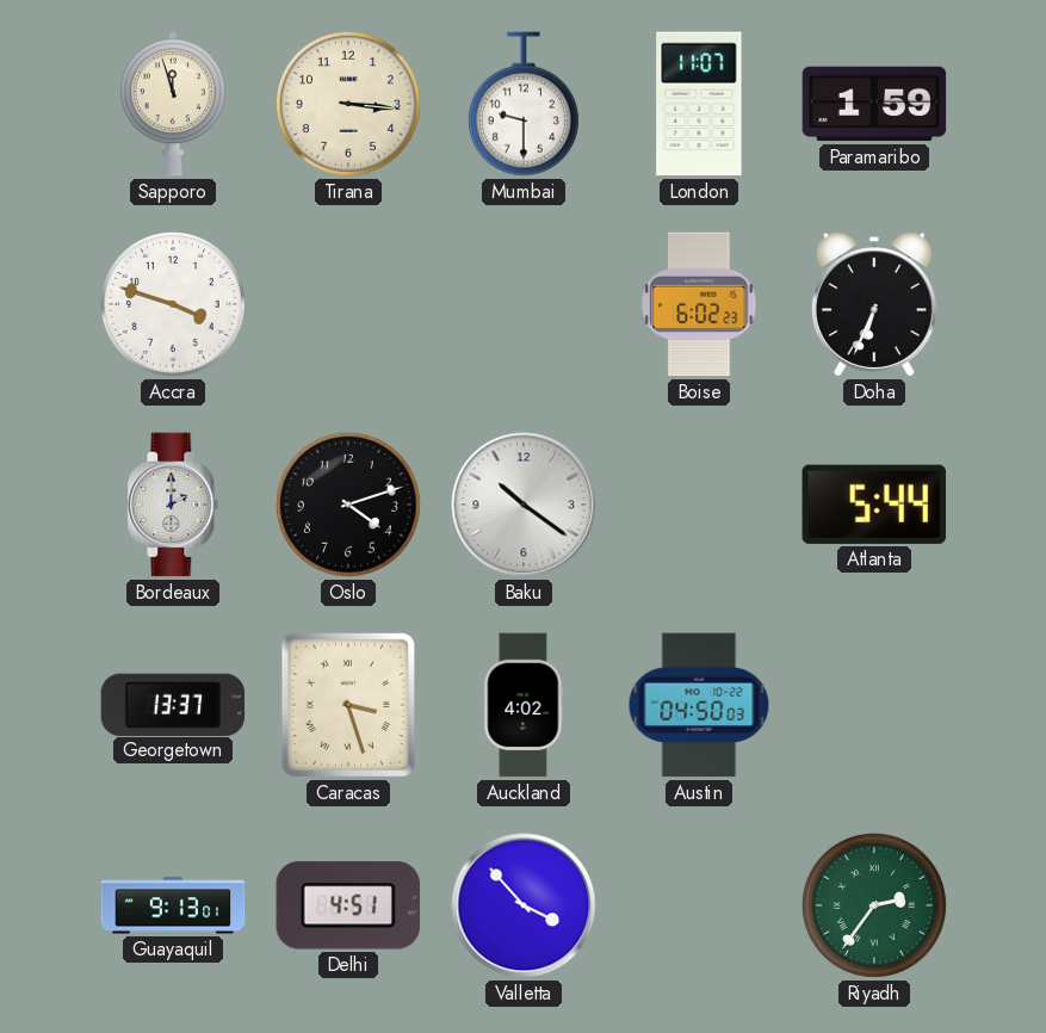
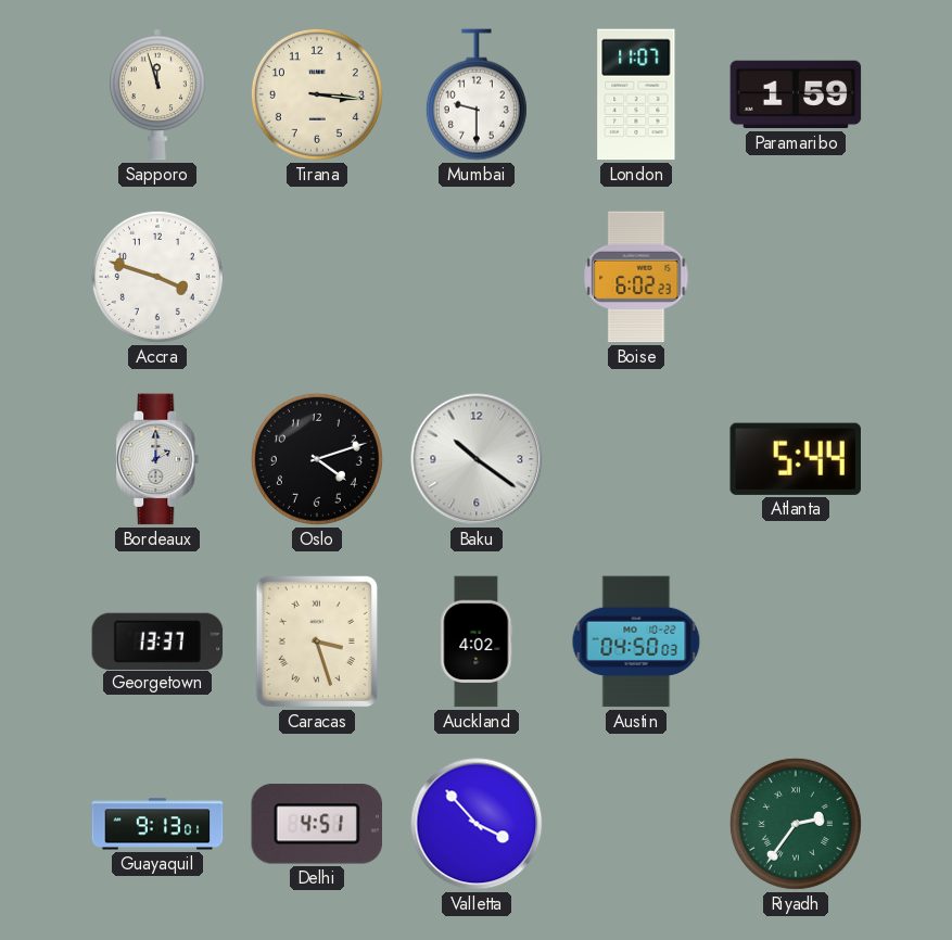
Doha: 6:34 -> none (874, 304)
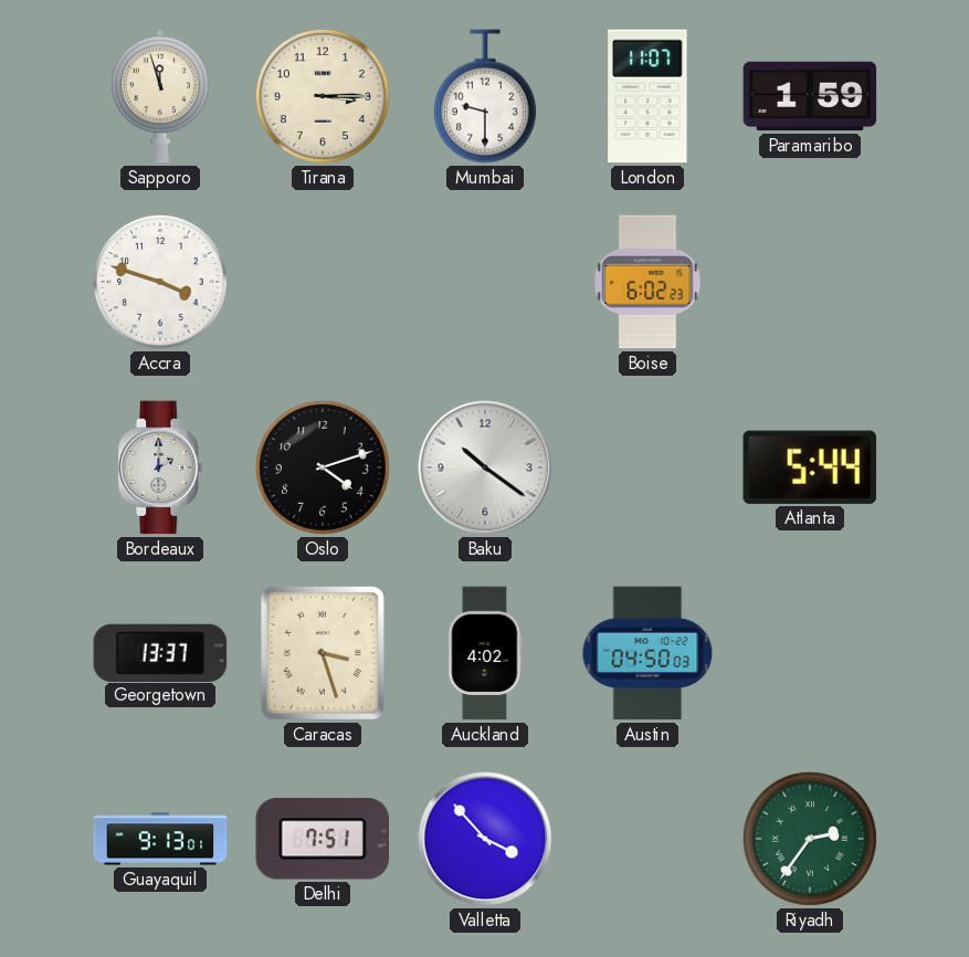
Tirana: 3:16 -> 3:15 (323, 96)
Delhi: 4:51 -> 7:51 (322, 839)
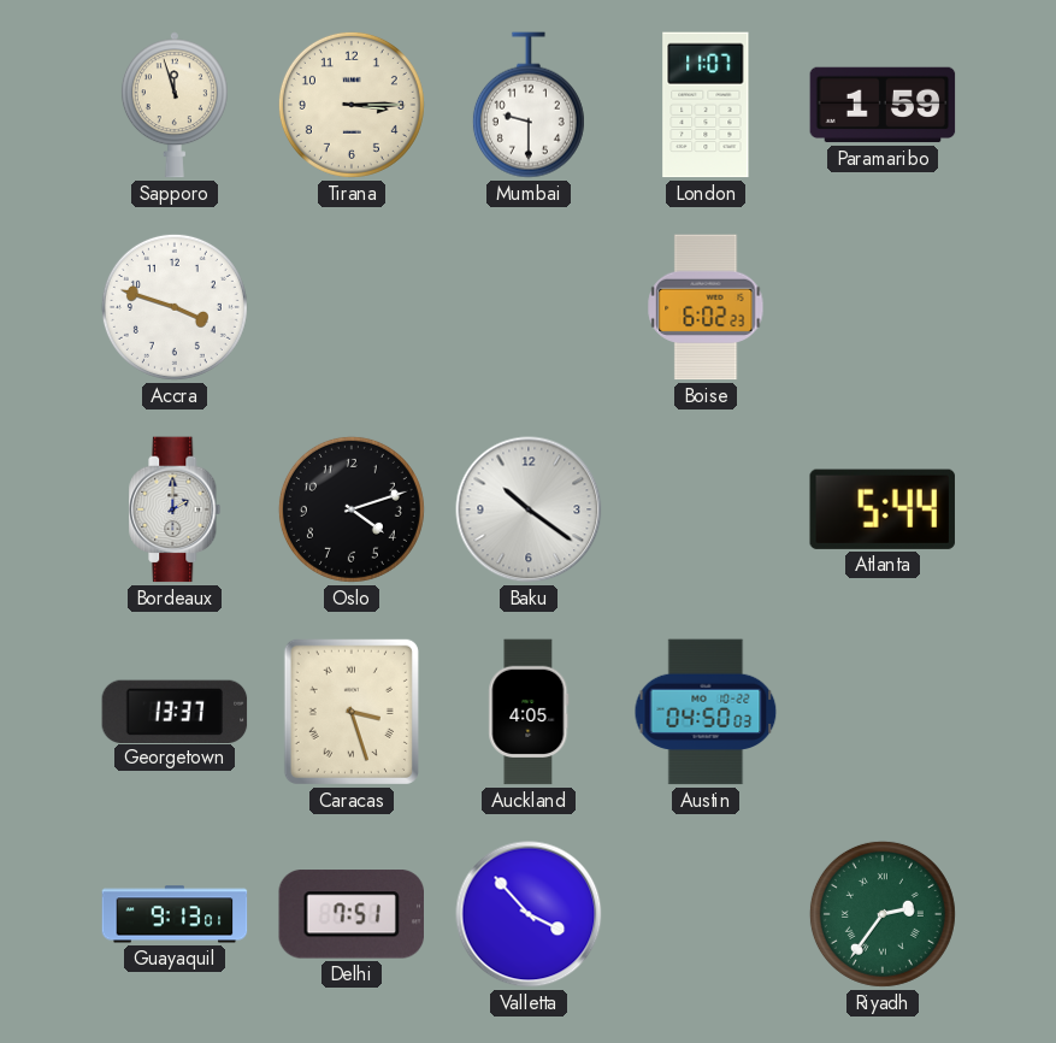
Auckland: 4:02 -> 4:05 (529, 712)
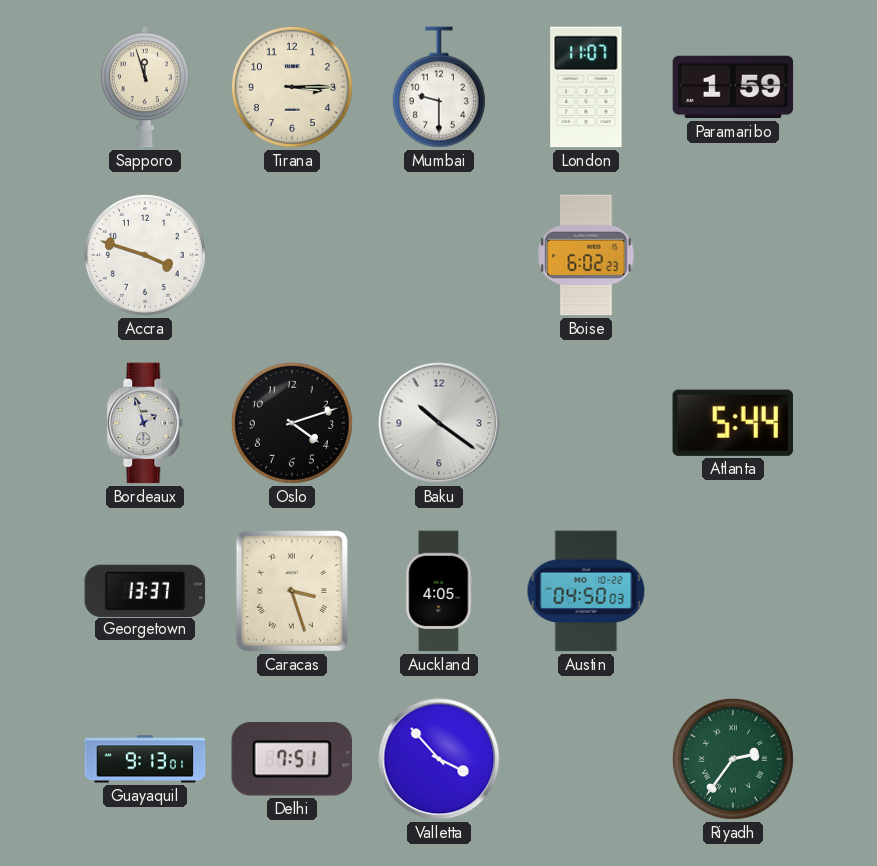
Bordeaux: 2:00 -> 1:57 (145, 423)
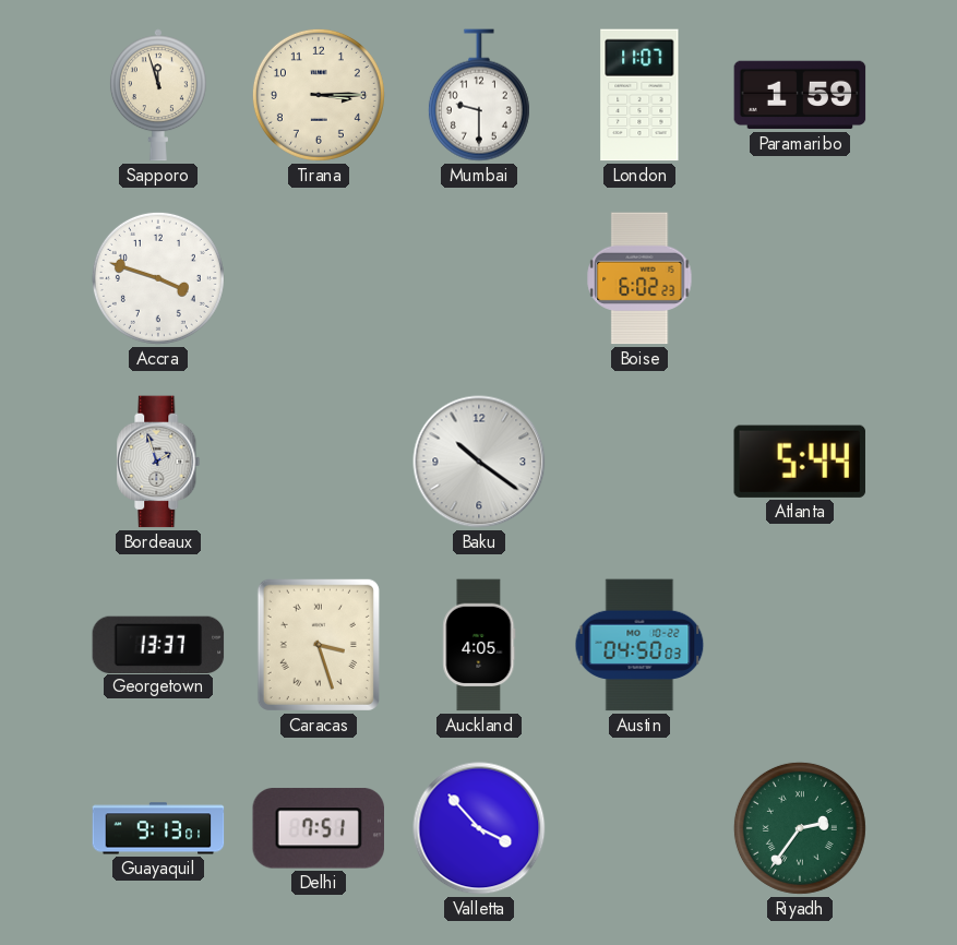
Oslo: 4:12 -> none (292, 423)
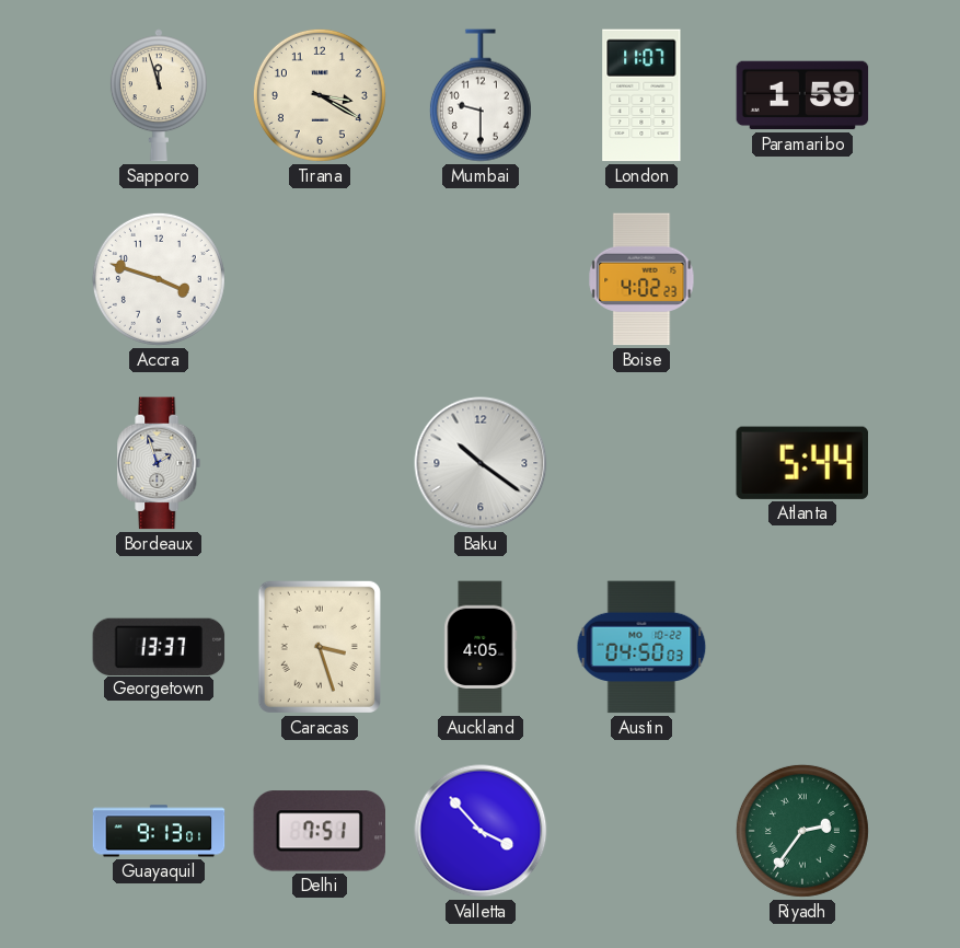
Tirana: 3:15 -> 3:20 (320, 95)
Boise: 6:02 -> 4:02 (641, 279)
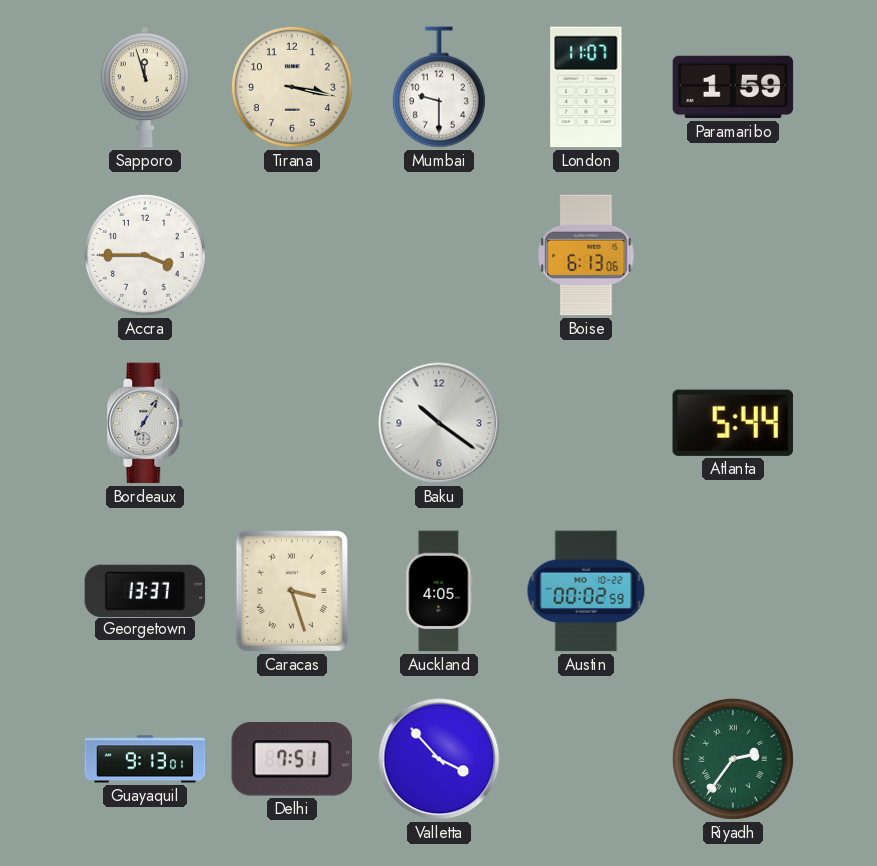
Tirana: 3:20 -> 3:17 (292, 87)
Accra: 3:48 -> 3:45 (145, 255)
Boise: 4:02 -> 6:13 (586, 255)
Bordeaux: 1:57 -> 7:05 (145, 423)
Austin: 04:50 -> 00:02 (586, 591)
